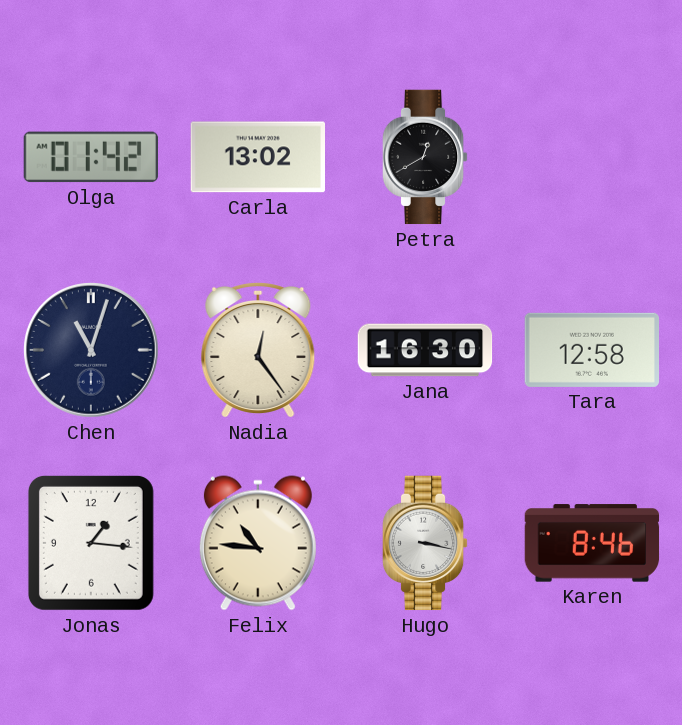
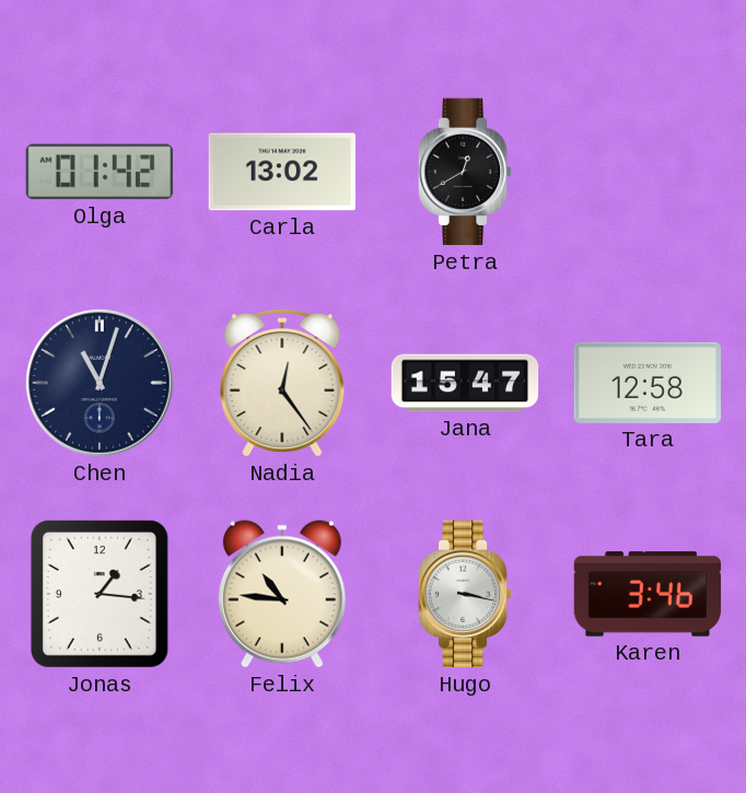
Jana: 16:30 -> 15:47 (465, 383)
Karen: 8:46 -> 3:46 (648, 594)
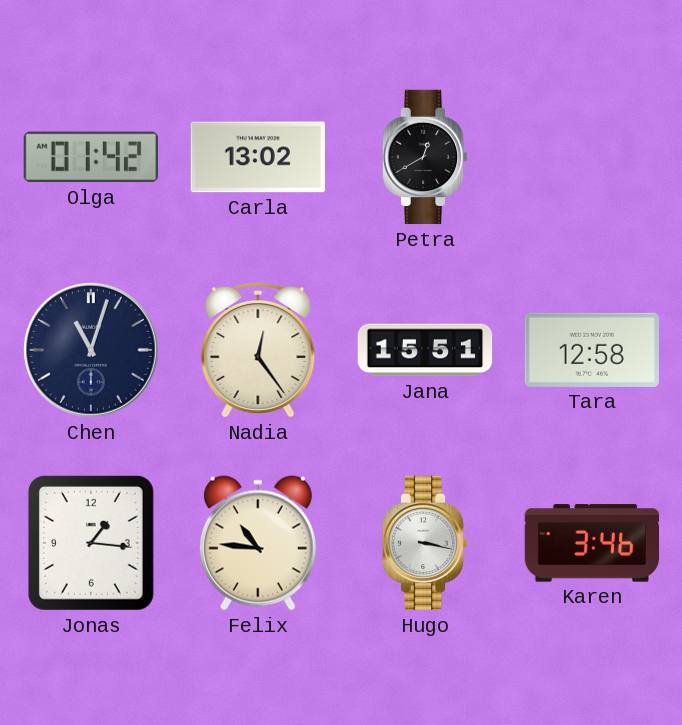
Jana: 15:47 -> 15:51 (425, 350)
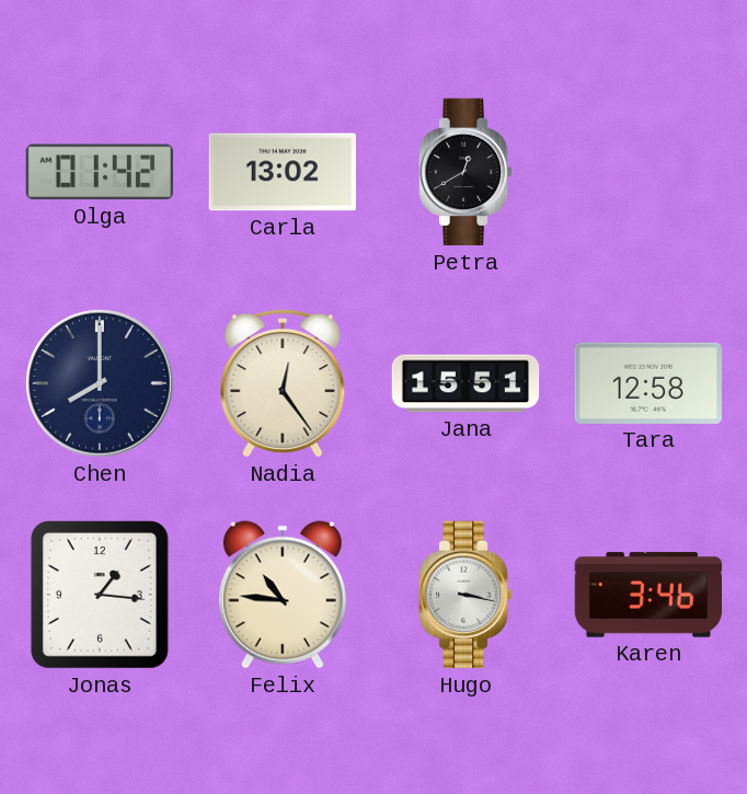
Chen: 11:03 -> 8:00 (101, 384)
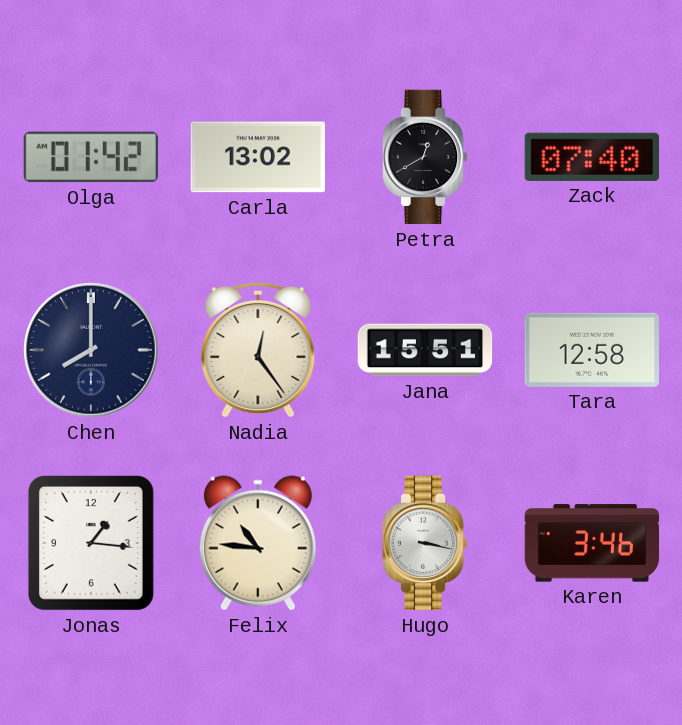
Zack: none -> 07:40 (591, 157)
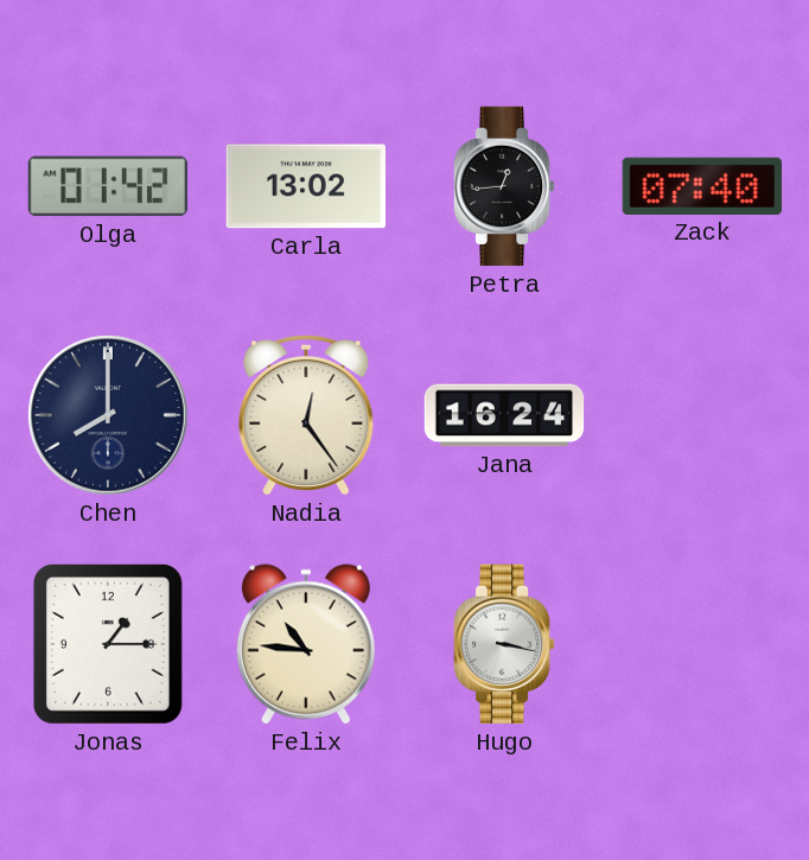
Petra: 12:40 -> 12:44 (504, 186)
Jana: 15:51 -> 16:24 (504, 415)
Tara: 12:58 -> none (591, 350)
Jonas: 1:16 -> 1:15 (108, 644)
Karen: 3:46 -> none (592, 543)
